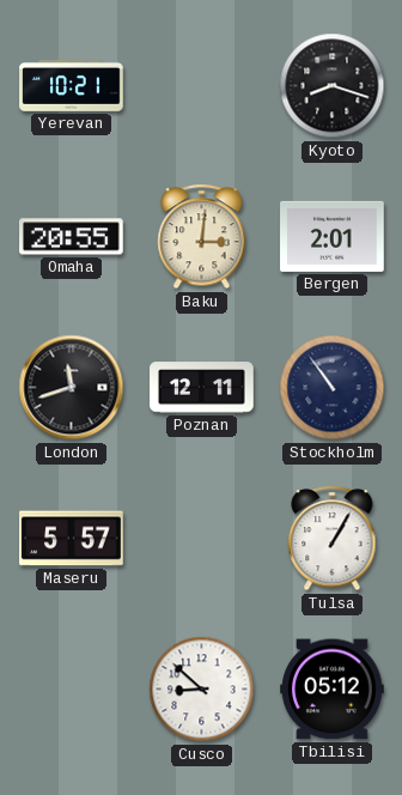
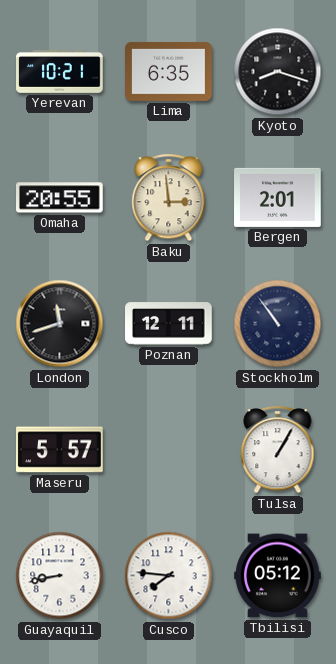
Lima: none -> 6:35 (169, 71)
Baku: 3:01 -> 2:59 (169, 198)
Guayaquil: none -> 8:43 (60, 576)
Cusco: 8:52 -> 7:46 (169, 576)
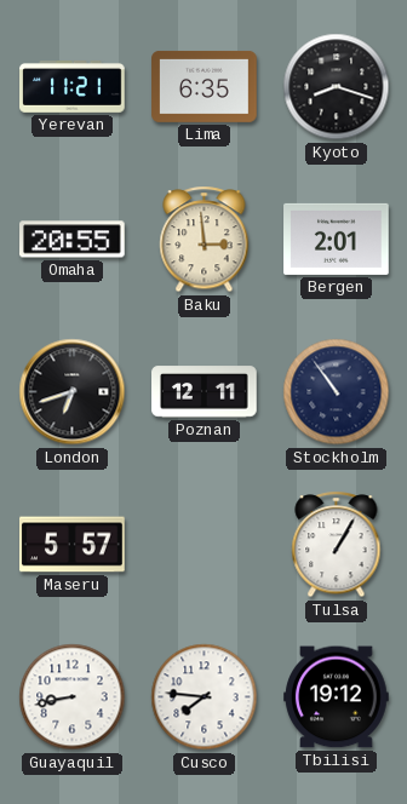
Yerevan: 10:21 -> 11:21 (73, 87)
London: 11:42 -> 6:42 (73, 392)
Tbilisi: 05:12 -> 19:12 (337, 697)
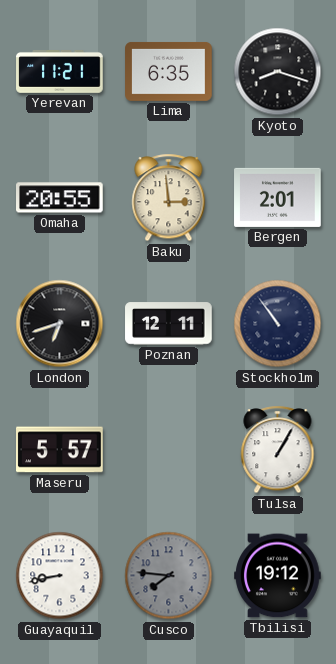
Cusco dial: white -> grey (169, 576)
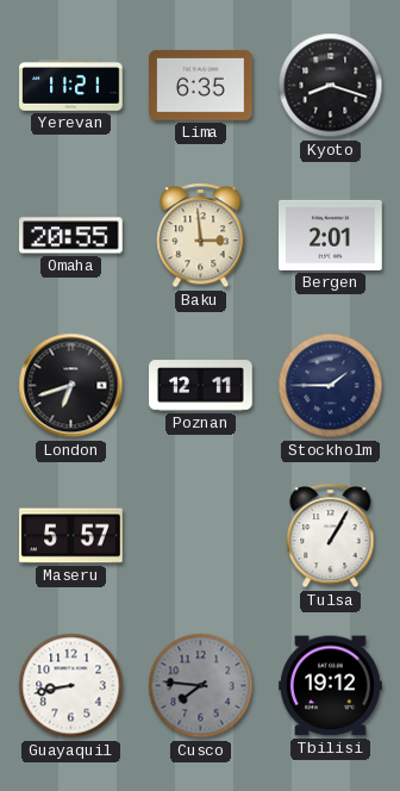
Stockholm: 10:54 -> 1:45 (331, 386)
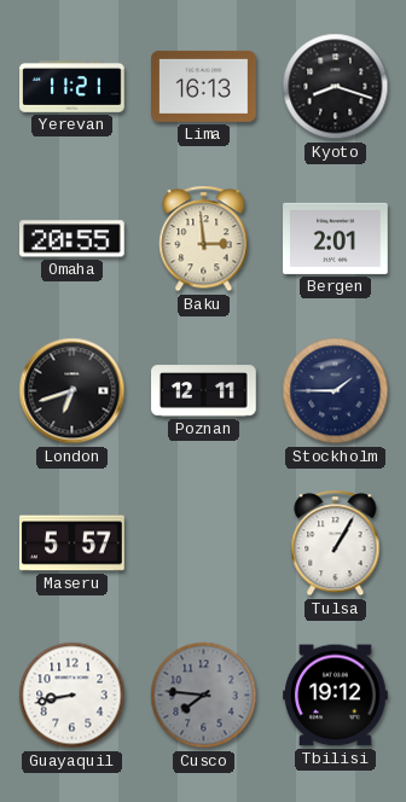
Lima: 6:35 -> 16:13 (204, 86)
